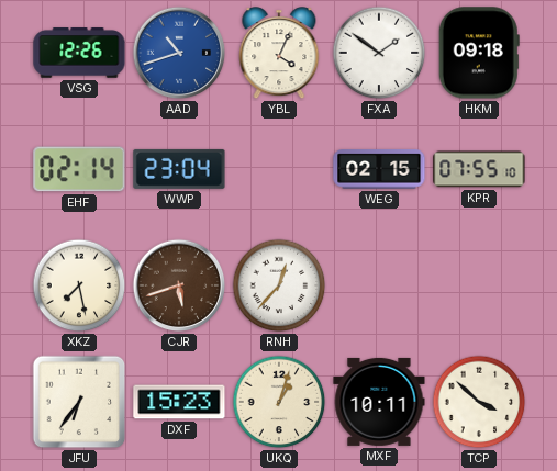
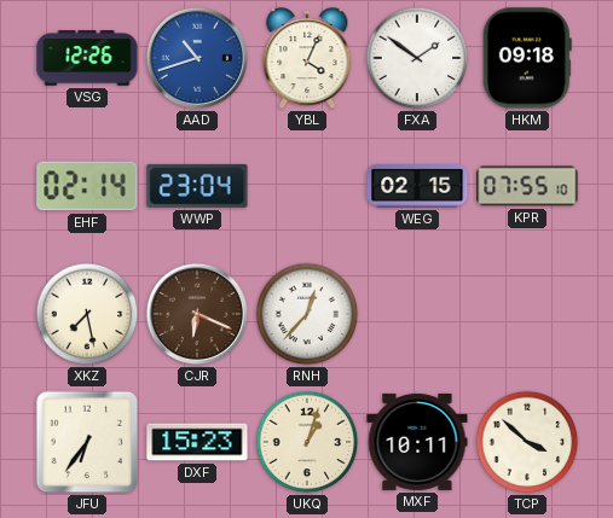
CJR: 5:42 -> 6:19 (197, 314)
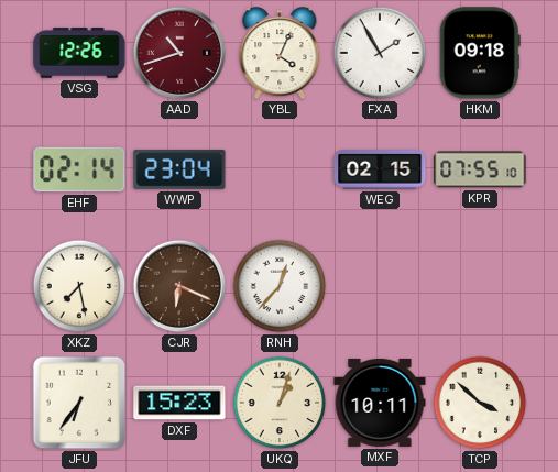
AAD dial: blue -> burgundy (179, 53)
FXA: 1:51 -> 1:55 (380, 53)
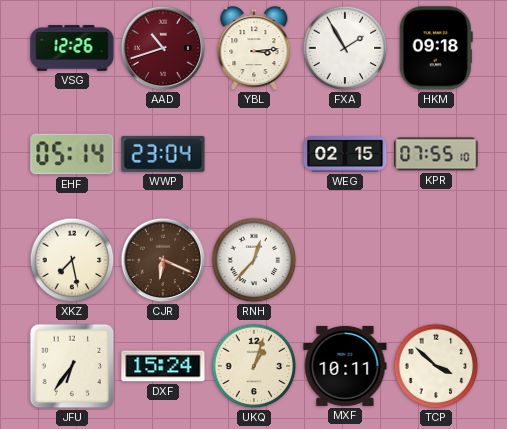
YBL: 4:04 -> 3:14 (254, 49)
EHF: 02:14 -> 05:14 (72, 154)
DXF: 15:23 -> 15:24 (163, 366)
